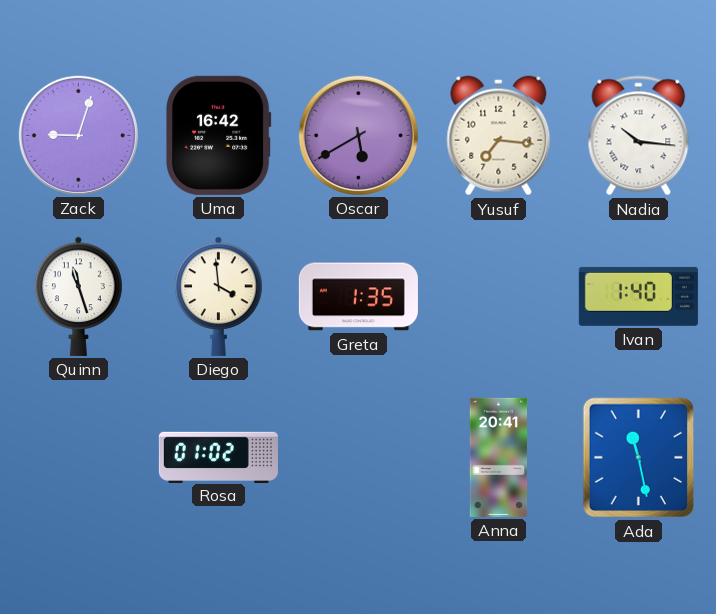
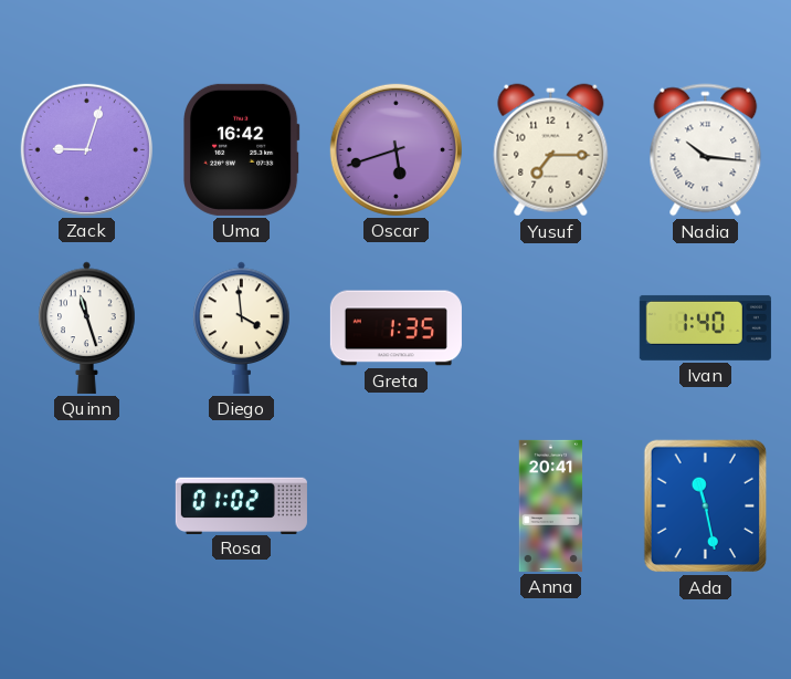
Oscar: 5:40 -> 5:42 (395, 149)
Yusuf: 7:16 -> 7:15 (551, 150)
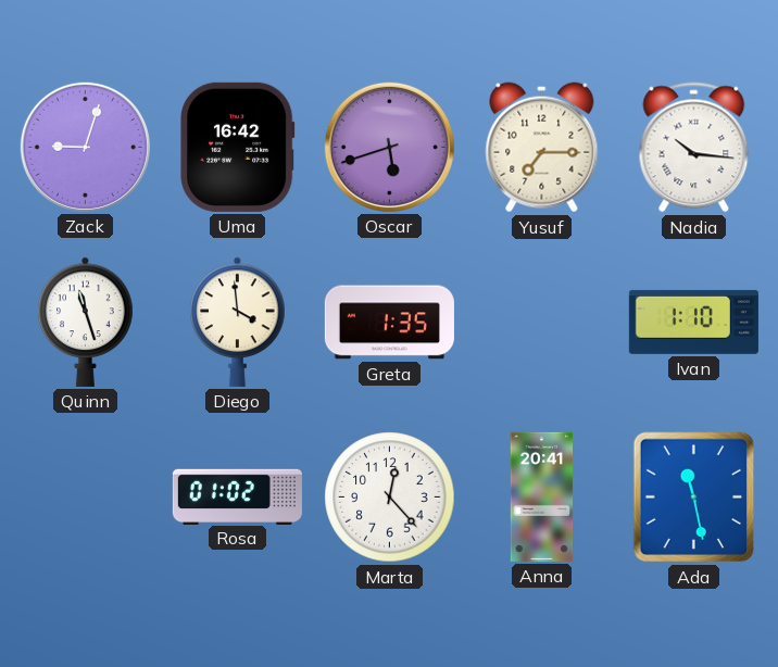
Ivan: 1:40 -> 1:10 (693, 322)
Marta: none -> 12:23 (390, 498)
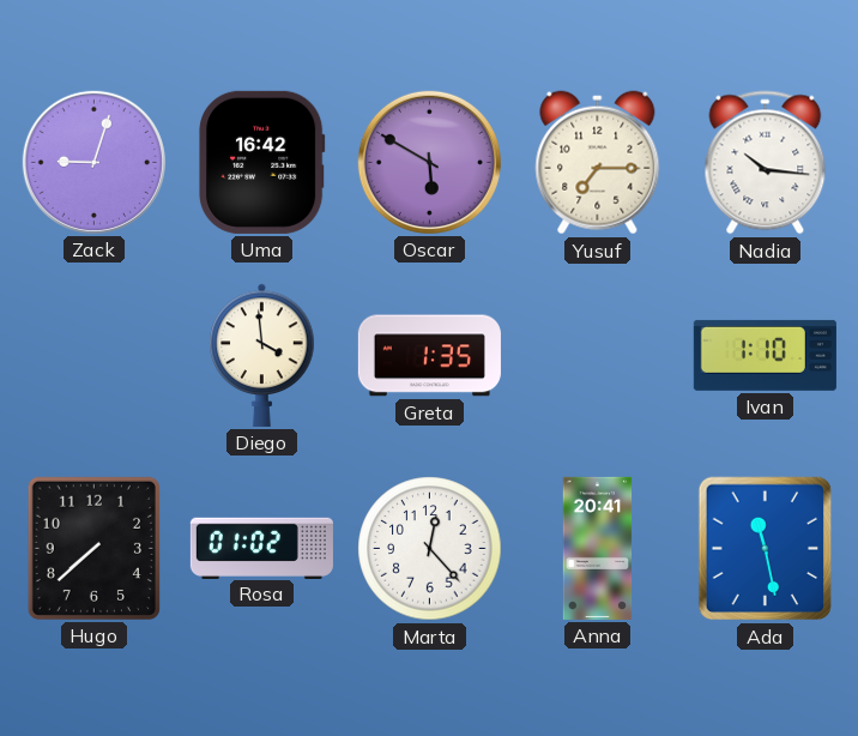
Oscar: 5:42 -> 5:50 (429, 162)
Quinn: 11:27 -> none (86, 322)
Hugo: none -> 7:38 (93, 548)
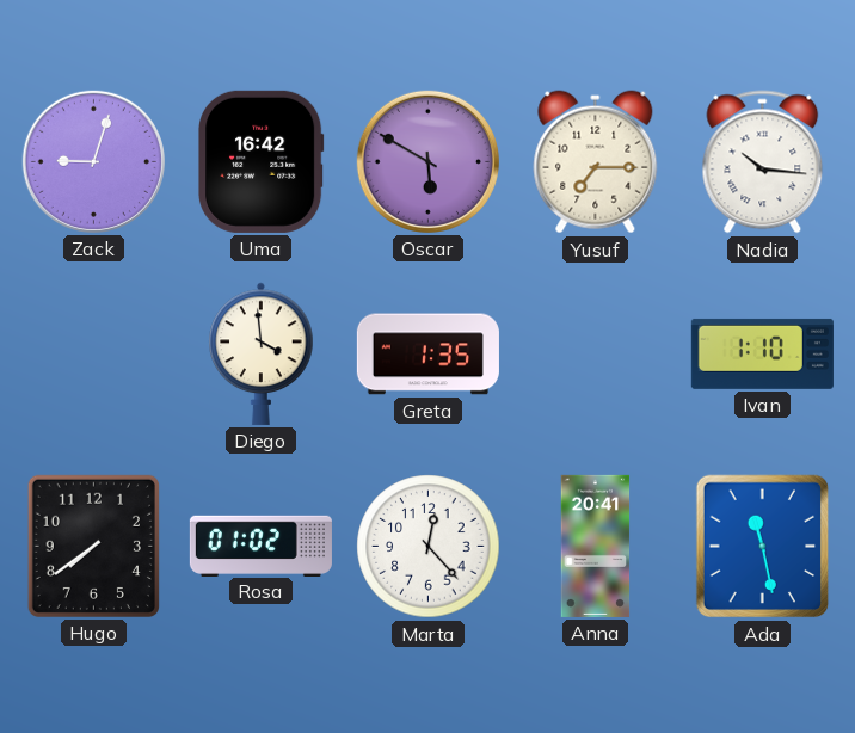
Hugo: 7:38 -> 7:39 (93, 546)
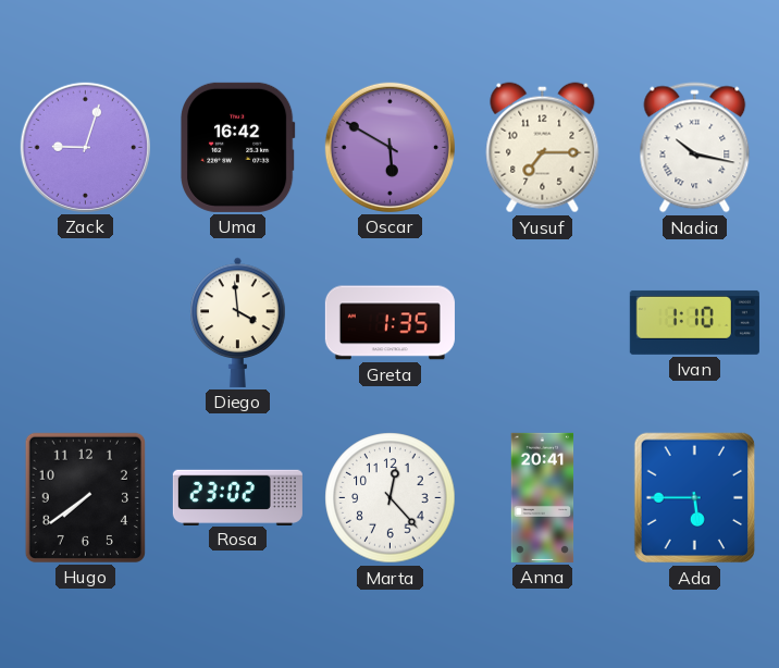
Nadia: 10:16 -> 10:17 (695, 148)
Rosa: 01:02 -> 23:02 (237, 497)
Ada: 11:28 -> 5:45 (695, 498)
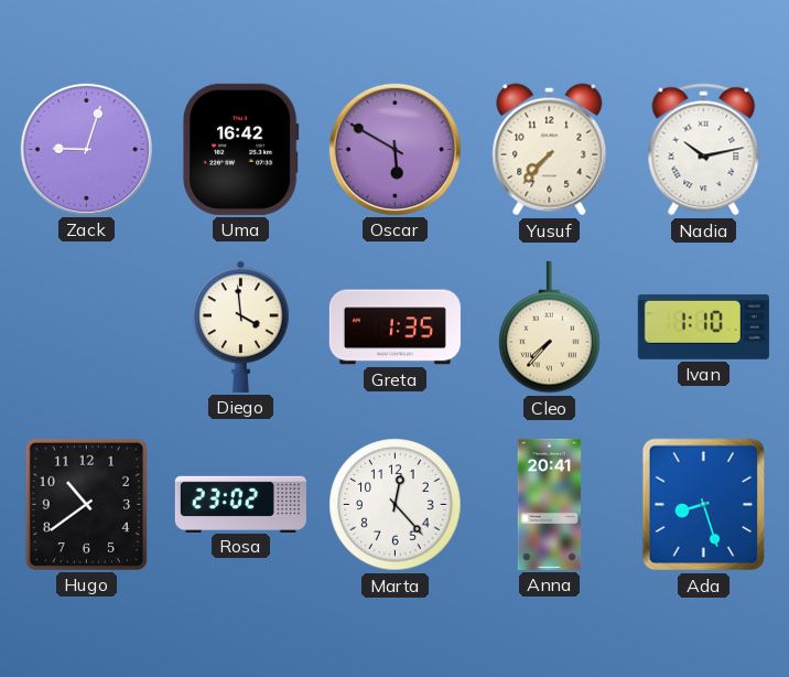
Yusuf: 7:15 -> 7:37 (550, 150)
Nadia: 10:17 -> 10:13 (704, 150)
Cleo: none -> 7:37 (550, 327)
Hugo: 7:39 -> 10:39 (86, 504)
Ada: 5:45 -> 8:27 (704, 505)
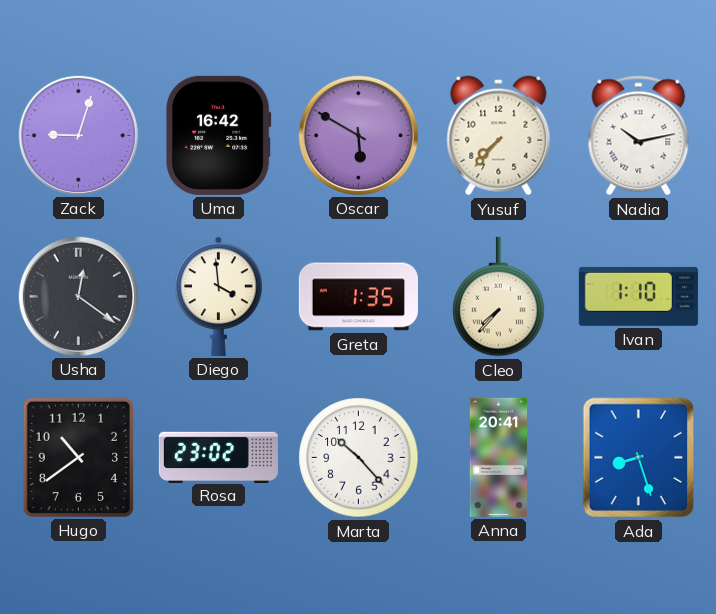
Usha: none -> 12:21 (78, 296)
Marta: 12:23 -> 10:23 (359, 458)
